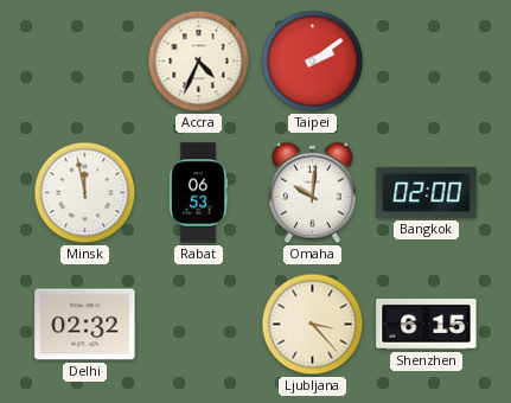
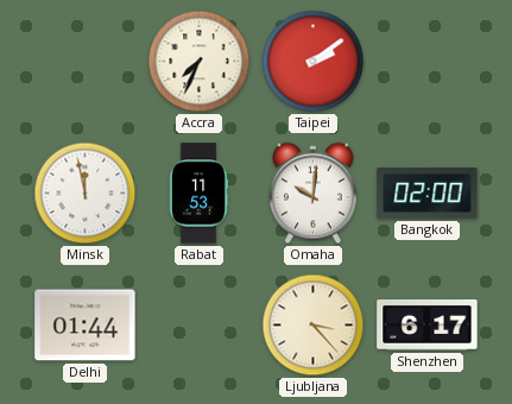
Accra: 4:34 -> 7:34 (200, 62)
Rabat: 06:53 -> 11:53 (198, 194)
Delhi: 02:32 -> 01:44 (86, 326)
Shenzhen: 6:15 -> 6:17 (428, 326)
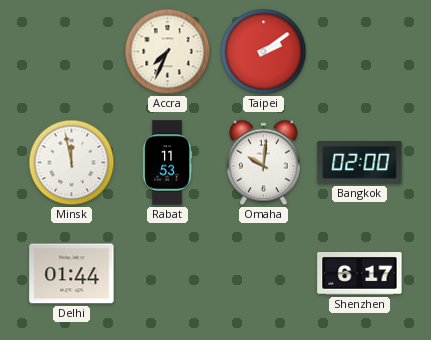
Ljubljana: 3:23 -> none (314, 326)
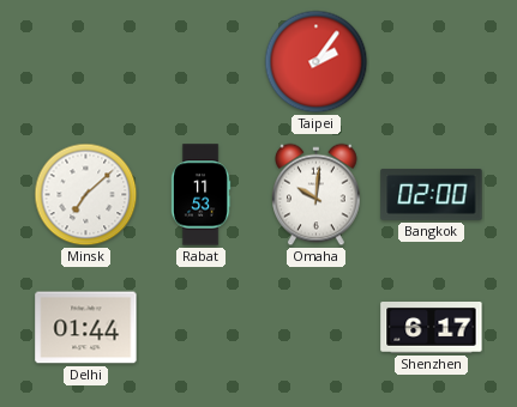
Accra: 7:34 -> none (168, 52)
Taipei: 2:09 -> 2:06 (317, 62)
Minsk: 11:58 -> 7:08 (86, 195)
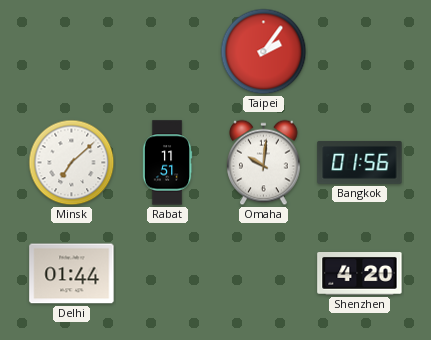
Rabat: 11:53 -> 11:51 (167, 163)
Bangkok: 02:00 -> 01:56 (360, 162)
Shenzhen: 6:17 -> 4:20 (360, 274)
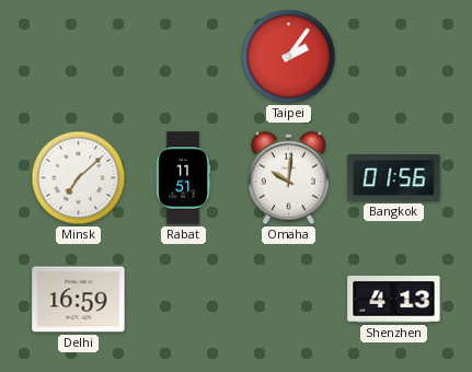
Delhi: 01:44 -> 16:59 (79, 300)
Shenzhen: 4:20 -> 4:13 (394, 300)
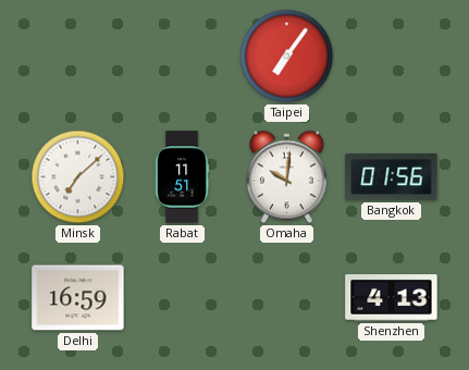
Taipei: 2:06 -> 7:06 (287, 57)
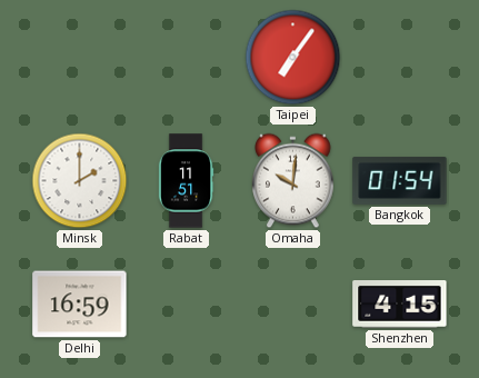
Minsk: 7:08 -> 2:00 (80, 181)
Bangkok: 01:56 -> 01:54 (400, 180)
Shenzhen: 4:13 -> 4:15 (400, 305)
